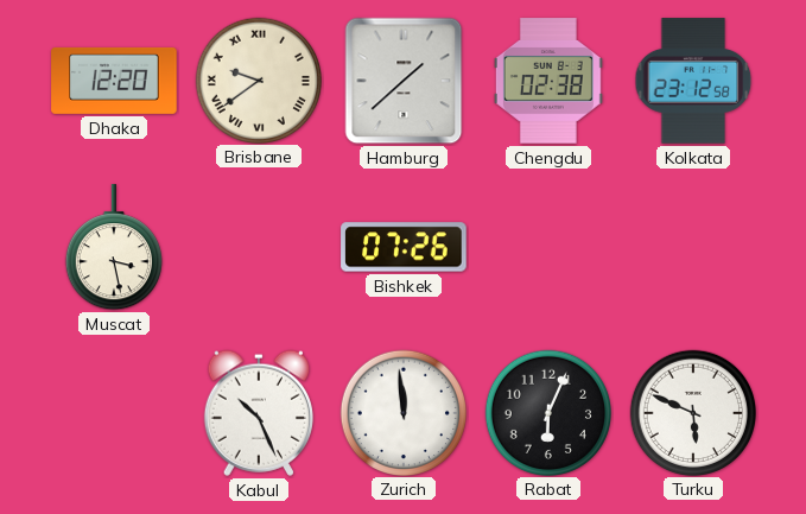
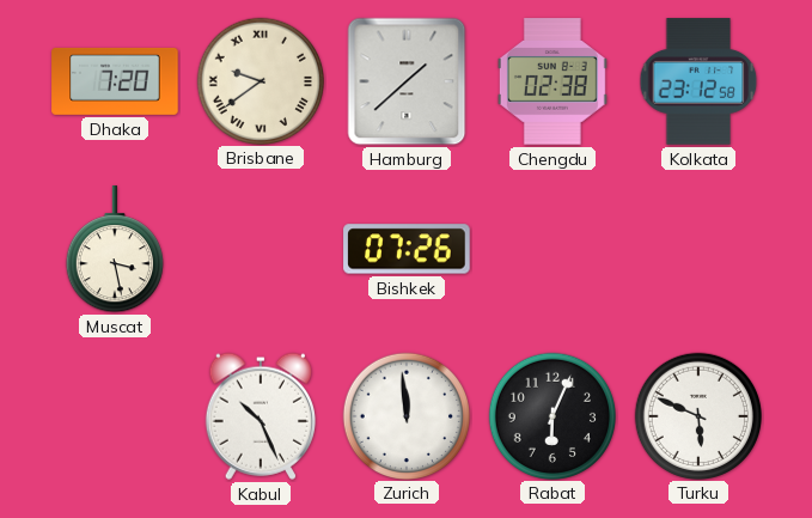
Dhaka: 12:20 -> 7:20 (115, 81)
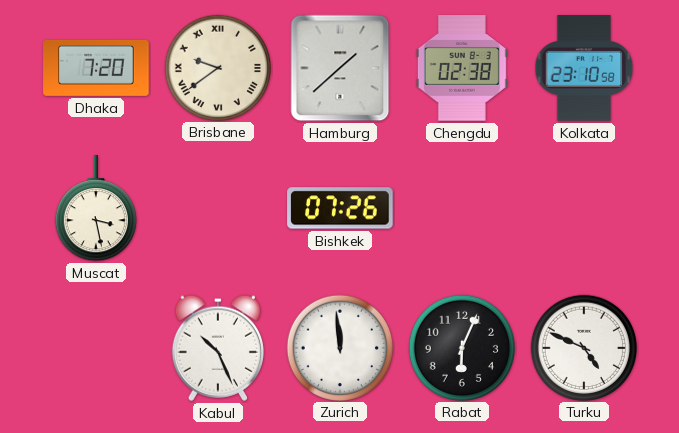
Kolkata: 23:12 -> 23:10 (584, 68)
Turku: 5:49 -> 4:49 (583, 347)
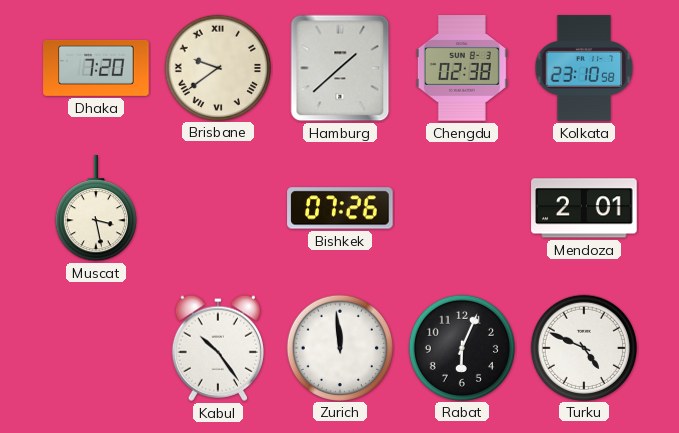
Mendoza: none -> 2:01 (584, 208)
Kabul: 10:26 -> 10:24 (217, 348)
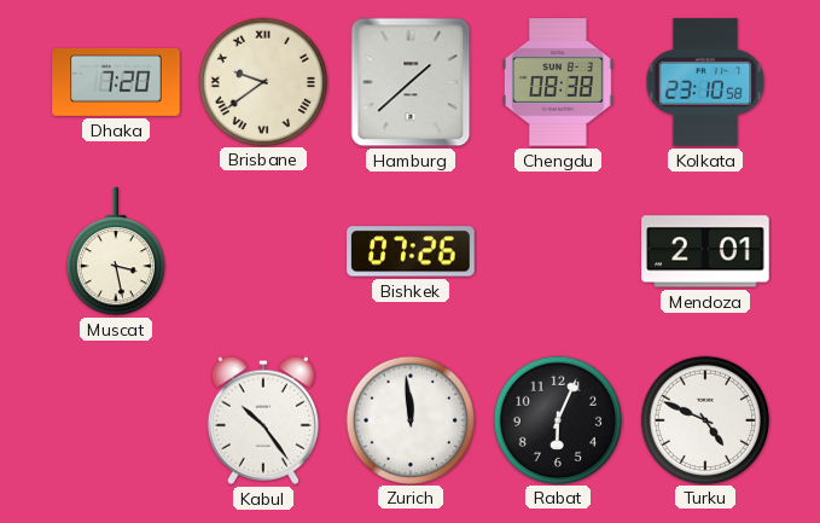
Chengdu: 02:38 -> 08:38 (558, 82)
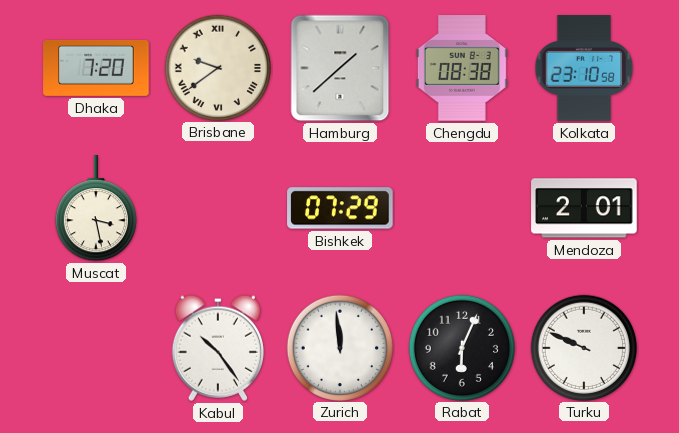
Bishkek: 07:26 -> 07:29 (340, 208)
Turku: 4:49 -> 9:49 (583, 347)
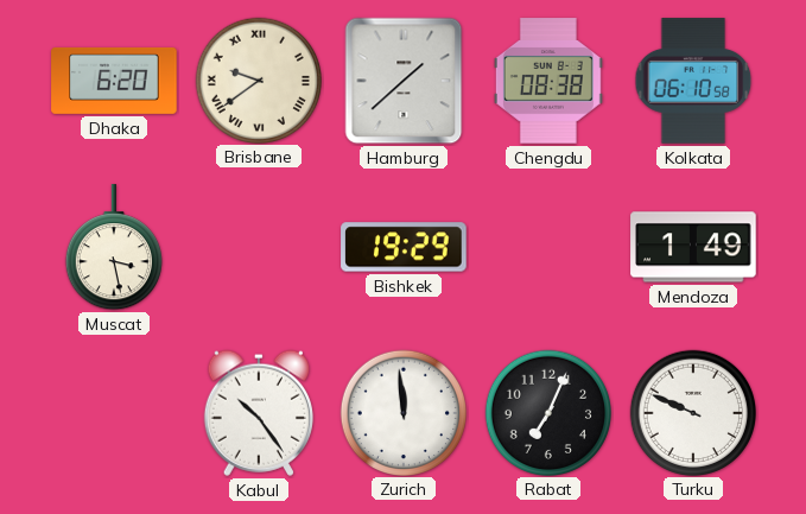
Dhaka: 7:20 -> 6:20 (114, 81)
Kolkata: 23:10 -> 06:10 (693, 81)
Bishkek: 07:29 -> 19:29 (404, 247)
Mendoza: 2:01 -> 1:49 (693, 247)
Rabat: 6:04 -> 7:04 (547, 412)
